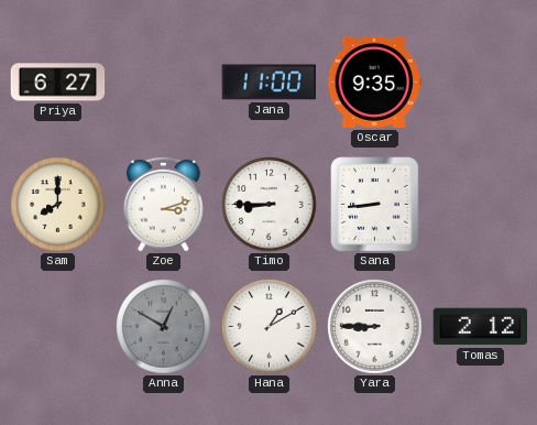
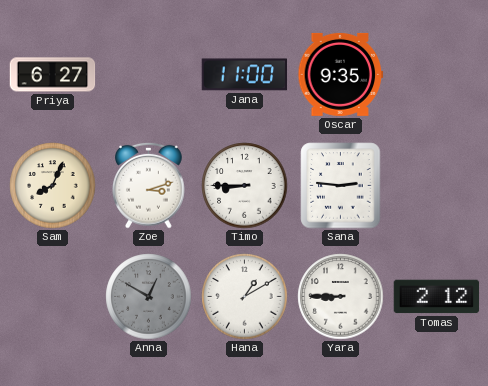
Sam: 8:00 -> 8:04 (53, 186)
Sana: 8:44 -> 2:46 (341, 186)
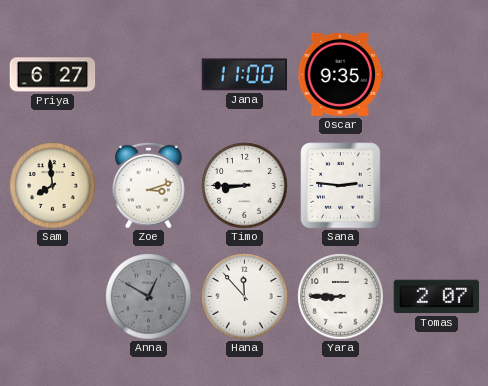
Sam: 8:04 -> 7:59 (53, 186)
Hana: 1:10 -> 11:53 (245, 297)
Tomas: 2:12 -> 2:07 (437, 297)
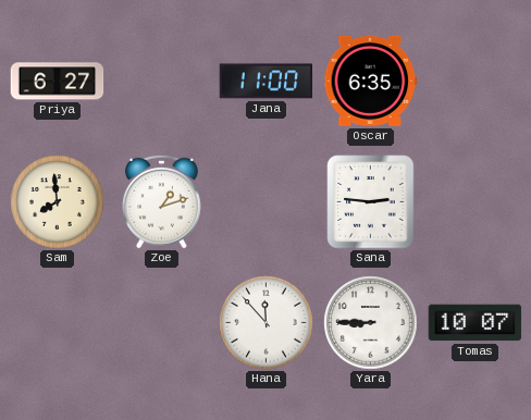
Oscar: 9:35 -> 6:35 (371, 81)
Zoe: 3:12 -> 1:12 (162, 201)
Timo: 8:45 -> none (245, 186)
Anna: 12:50 -> none (149, 297)
Tomas: 2:07 -> 10:07 (476, 323)
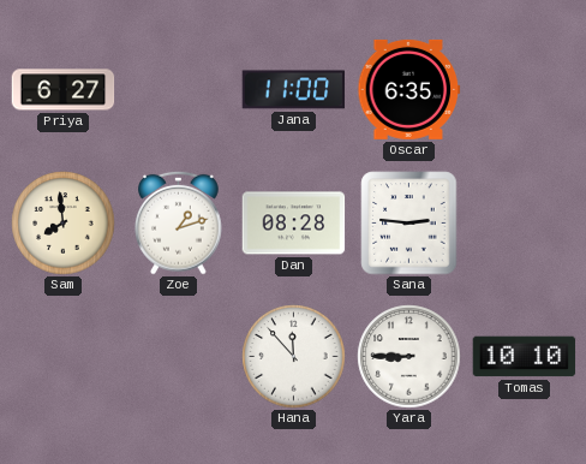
Dan: none -> 08:28 (294, 224)
Tomas: 10:07 -> 10:10 (525, 357)
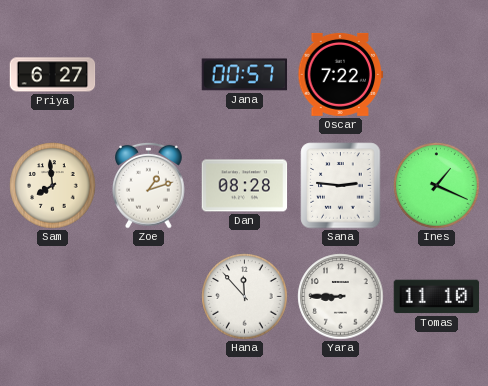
Jana: 11:00 -> 00:57 (245, 75)
Oscar: 6:35 -> 7:22 (341, 74)
Ines: none -> 1:19 (437, 186)
Tomas: 10:10 -> 11:10 (437, 297)
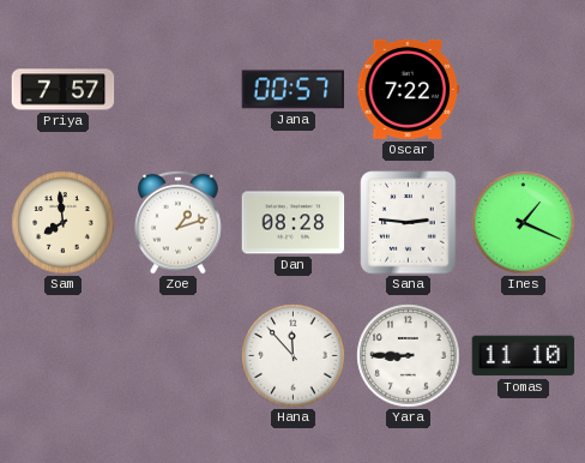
Priya: 6:27 -> 7:57 (64, 90)
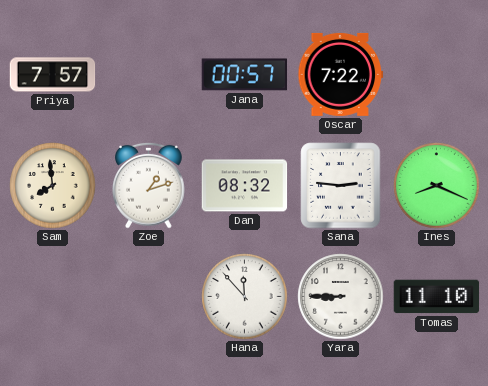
Dan: 08:28 -> 08:32 (245, 186)
Ines: 1:19 -> 8:19 (437, 186)
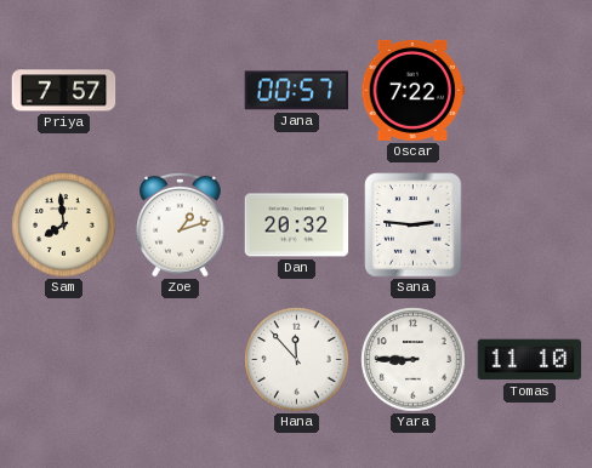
Dan: 08:32 -> 20:32 (297, 226)
Ines: 8:19 -> none (437, 186)
